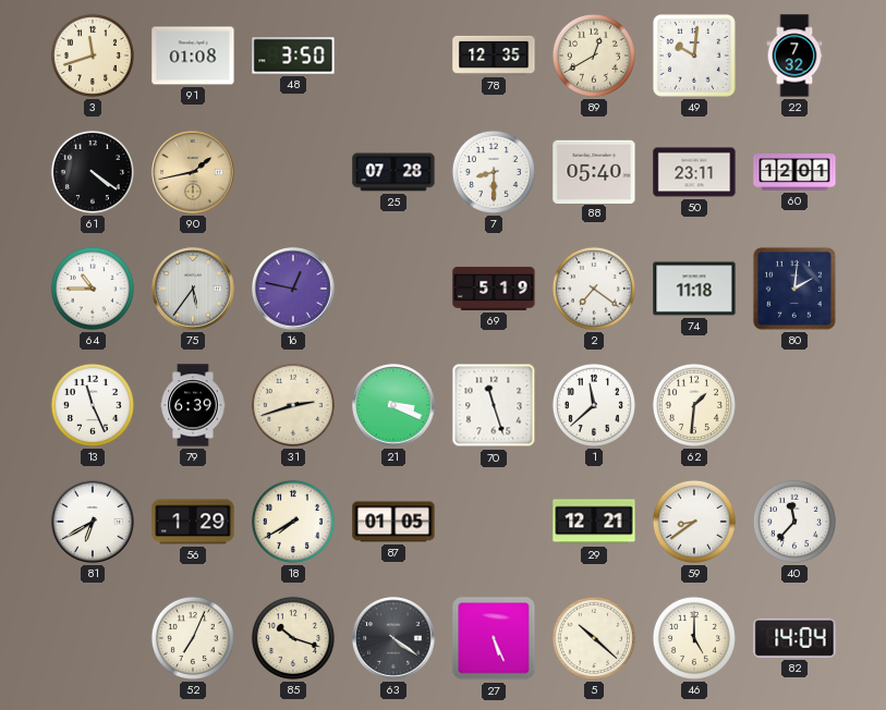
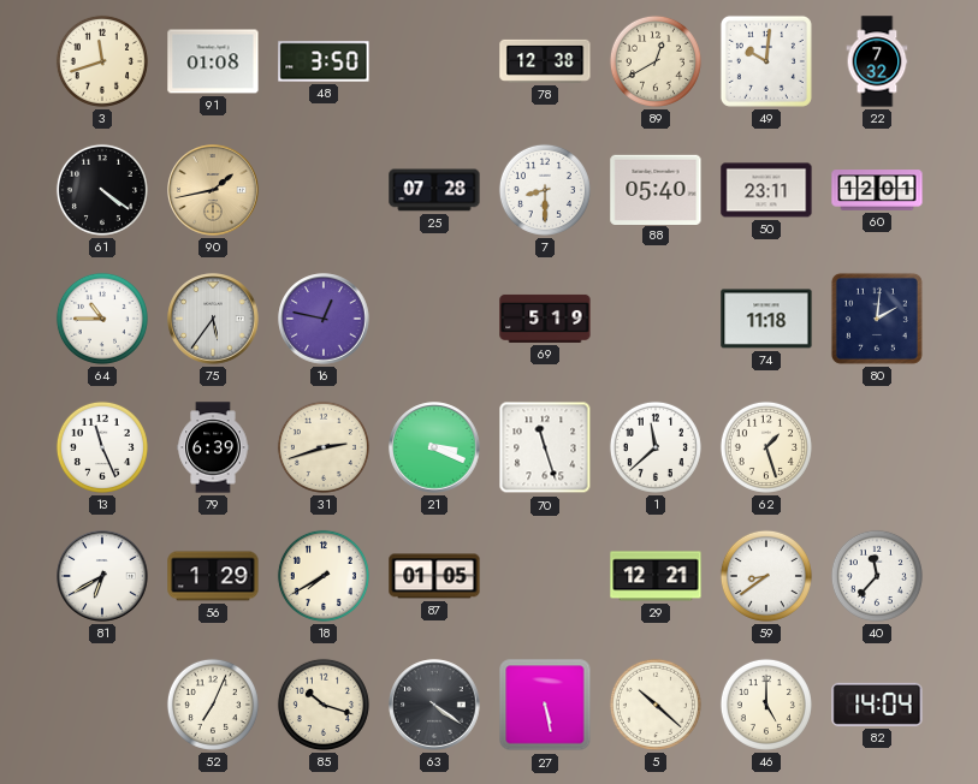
78: 12:35 -> 12:38 (545, 61)
2: 7:21 -> none (594, 289)
62: 1:31 -> 1:27 (766, 447)
27: 5:26 -> 5:28 (545, 705)
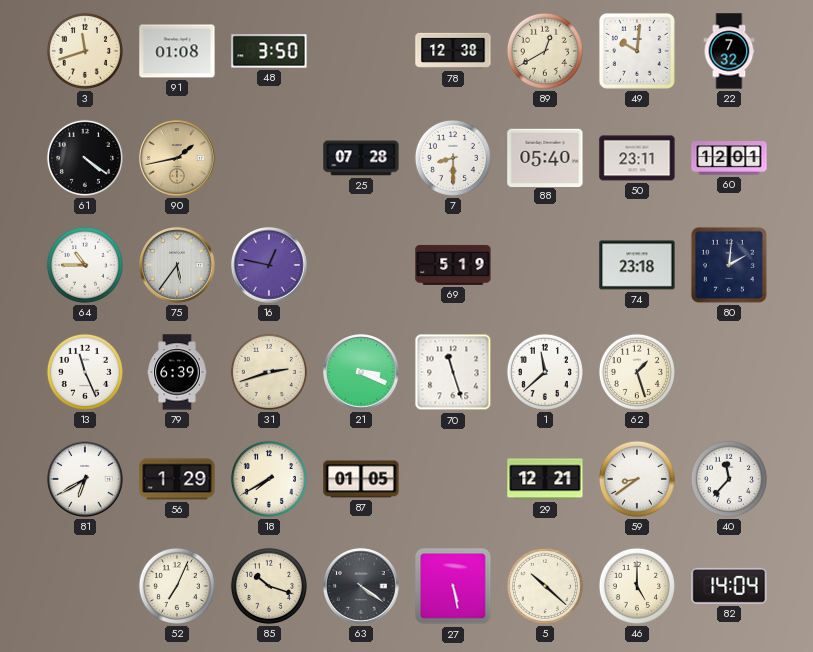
74: 11:18 -> 23:18 (637, 265)
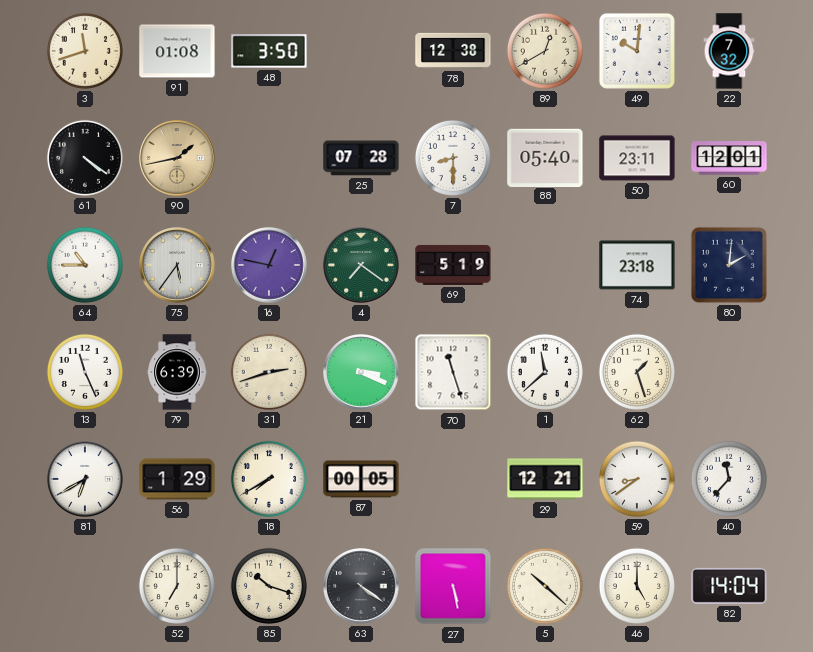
4: none -> 7:21 (361, 265)
87: 01:05 -> 00:05 (361, 479)
52: 7:04 -> 7:00 (177, 586)
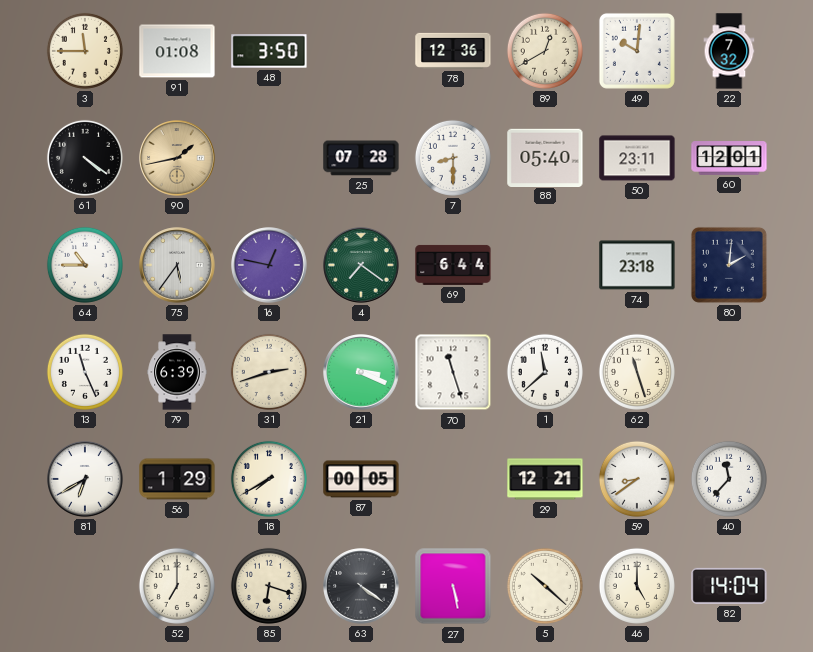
3: 11:42 -> 11:45 (85, 51)
78: 12:38 -> 12:36 (453, 51)
69: 5:19 -> 6:44 (453, 265)
62: 1:27 -> 11:27 (637, 372)
85: 10:18 -> 6:18 (269, 586)
